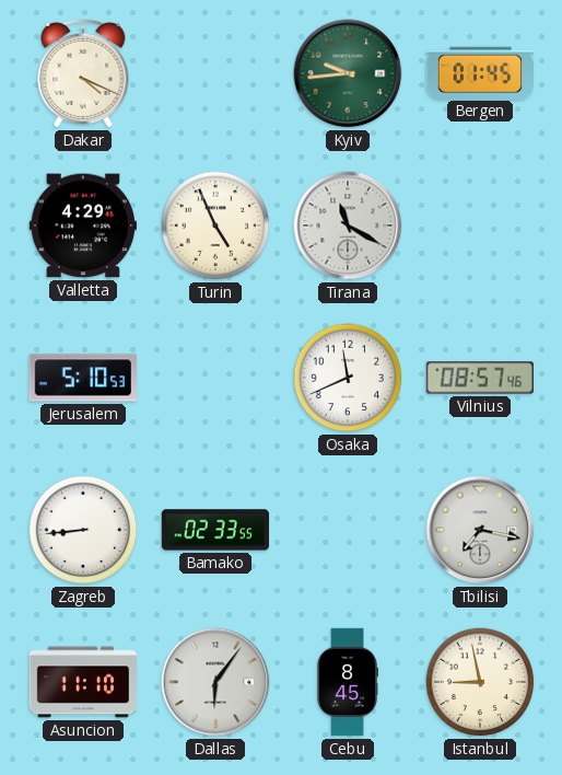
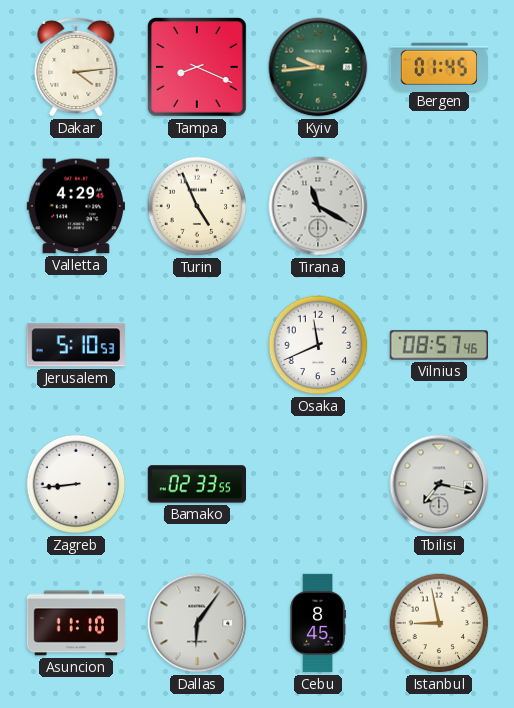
Dakar: 4:19 -> 4:14 (76, 67)
Tampa: none -> 8:19 (198, 68)
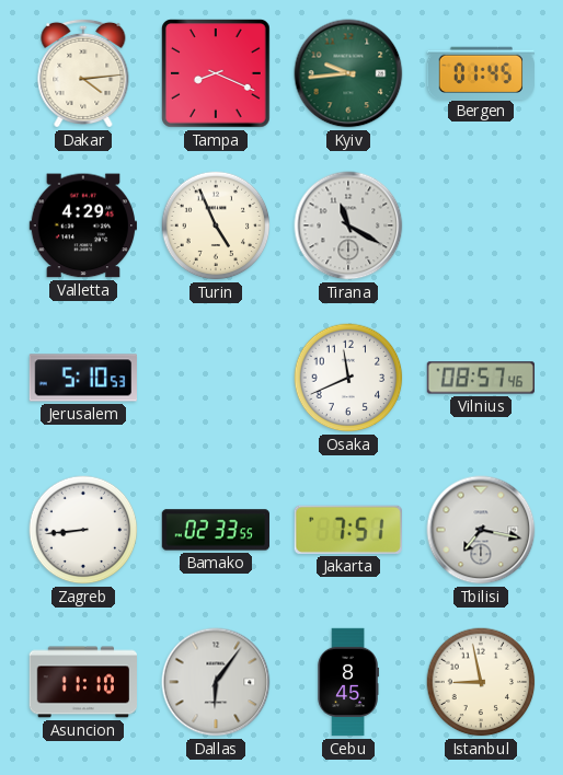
Jakarta: none -> 7:51 (348, 530)
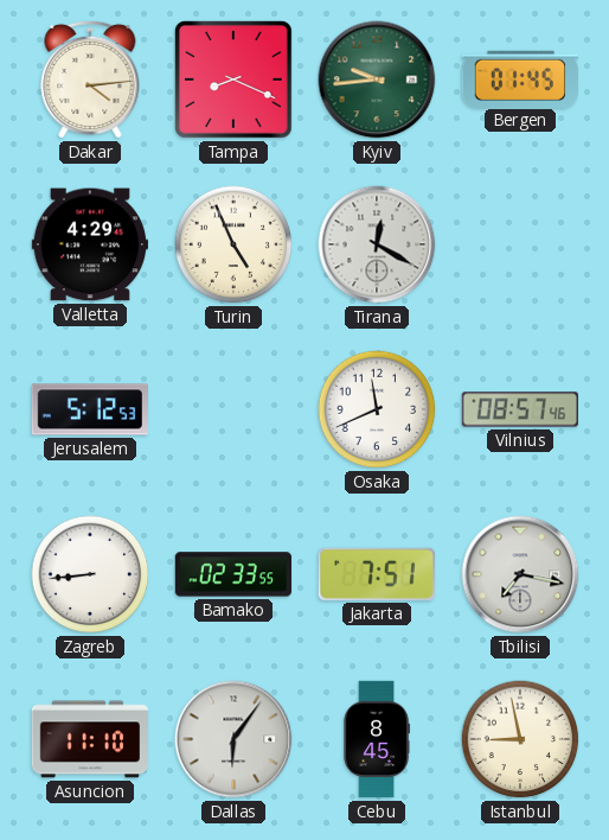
Tirana: 11:20 -> 12:20 (377, 244)
Jerusalem: 5:10 -> 5:12 (89, 409)
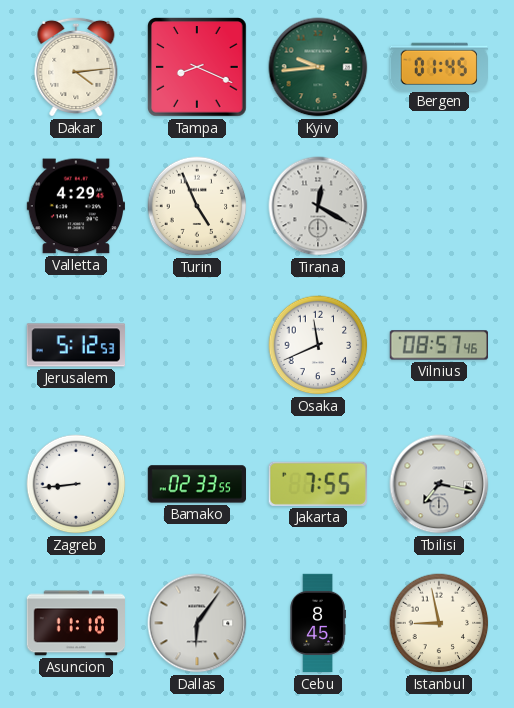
Jakarta: 7:51 -> 7:55 (318, 484)
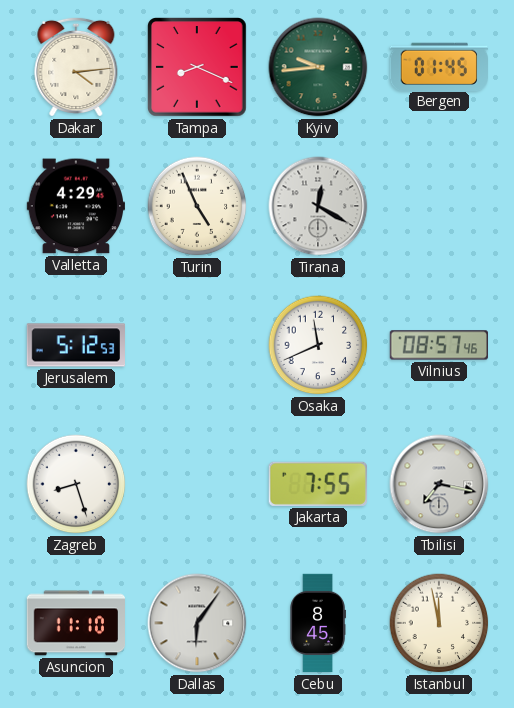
Zagreb: 8:44 -> 8:27 (76, 484)
Bamako: 02:33 -> none (196, 484)
Istanbul: 8:58 -> 11:58 (439, 623)
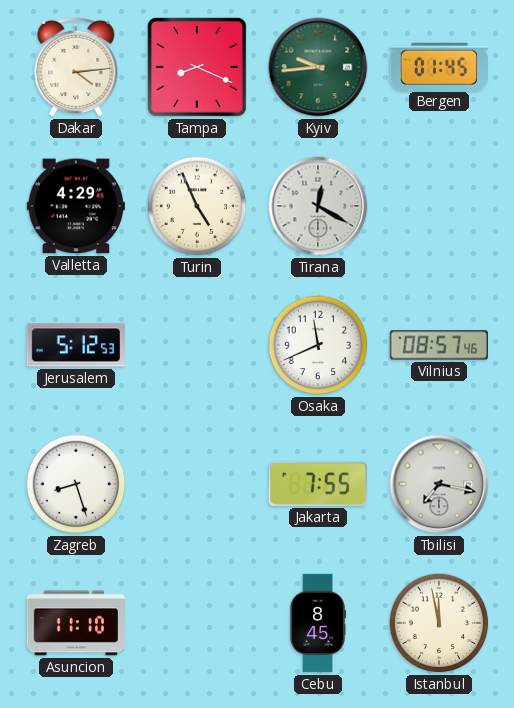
Dallas: 6:06 -> none (197, 623)
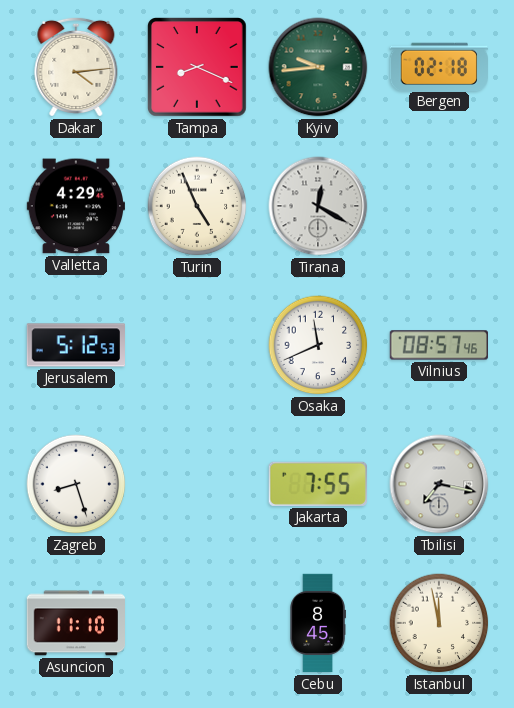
Bergen: 01:45 -> 02:18 (438, 66)
